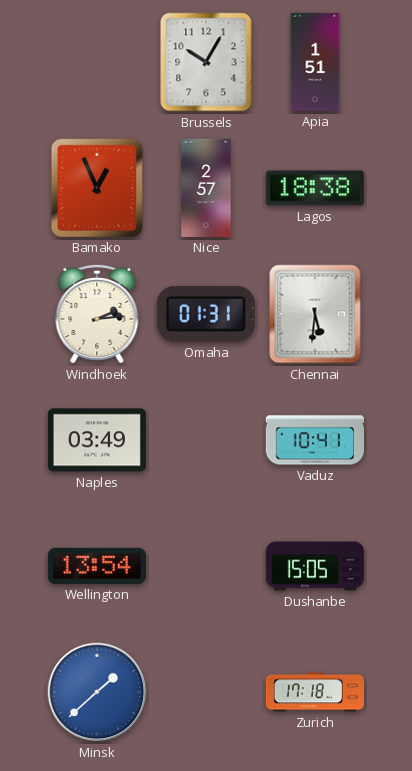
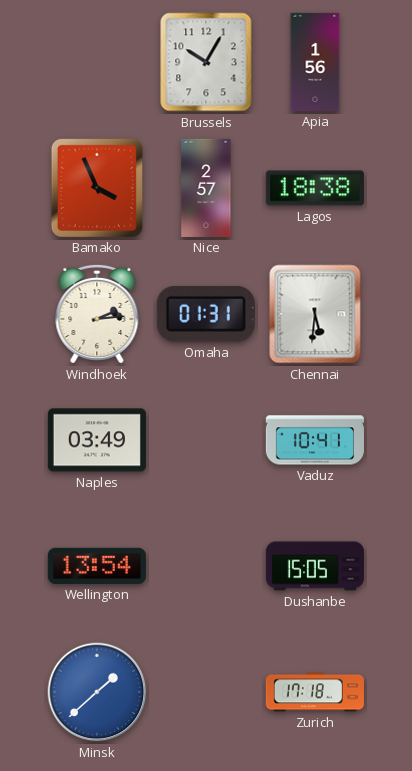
Apia: 1:51 -> 1:56 (315, 62)
Bamako: 12:56 -> 3:56 (97, 188)
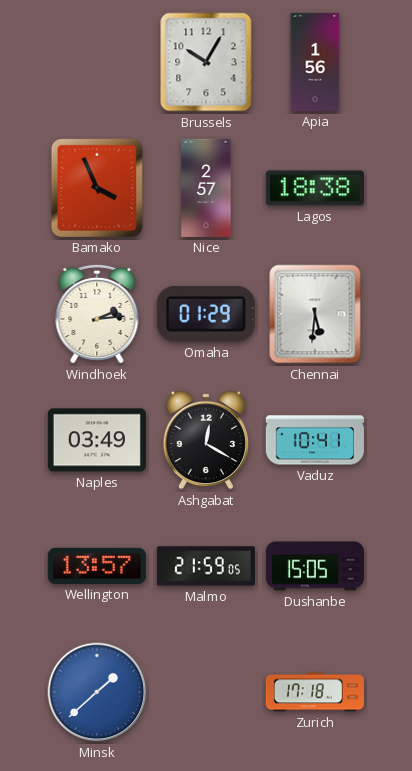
Omaha: 01:31 -> 01:29 (206, 314)
Ashgabat: none -> 12:20 (206, 440)
Wellington: 13:54 -> 13:57 (97, 566)
Malmo: none -> 21:59 (206, 566)
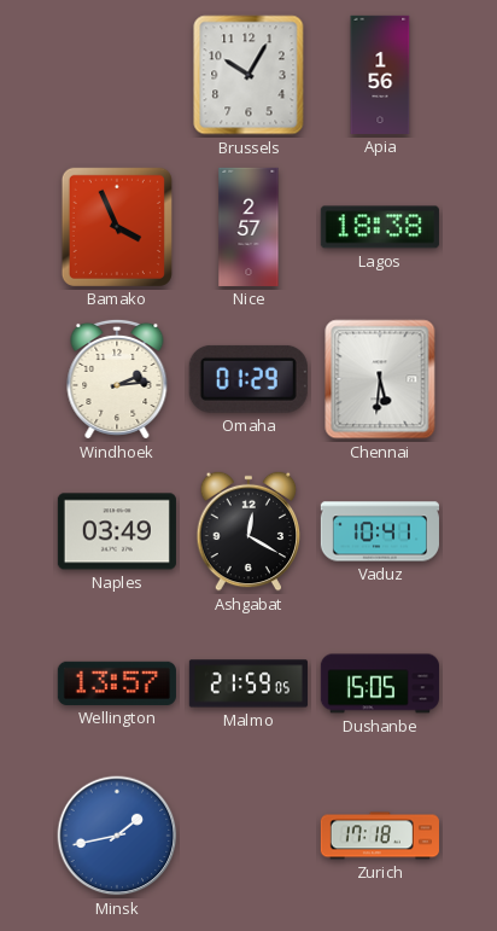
Minsk: 1:38 -> 1:43 (117, 836)
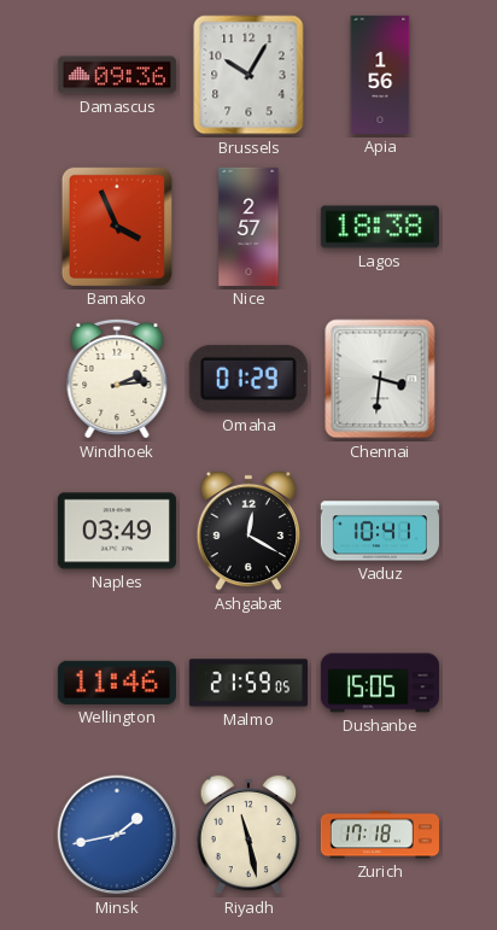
Damascus: none -> 09:36 (117, 75)
Chennai: 5:31 -> 3:31 (380, 379)
Wellington: 13:57 -> 11:46 (117, 683)
Riyadh: none -> 11:28 (248, 835)
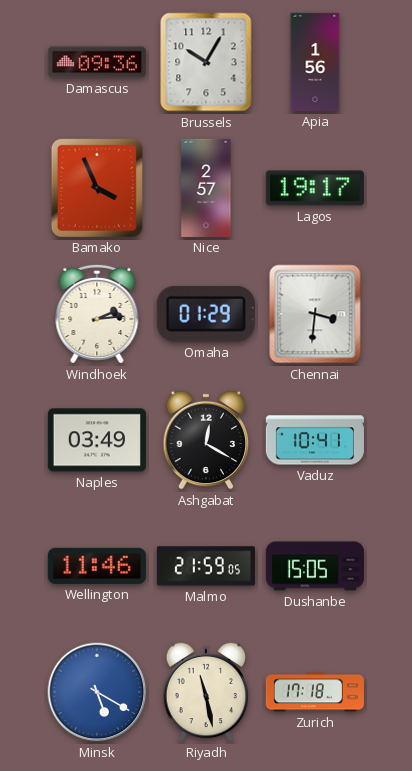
Lagos: 18:38 -> 19:17 (315, 188)
Minsk: 1:43 -> 5:20 (97, 692)
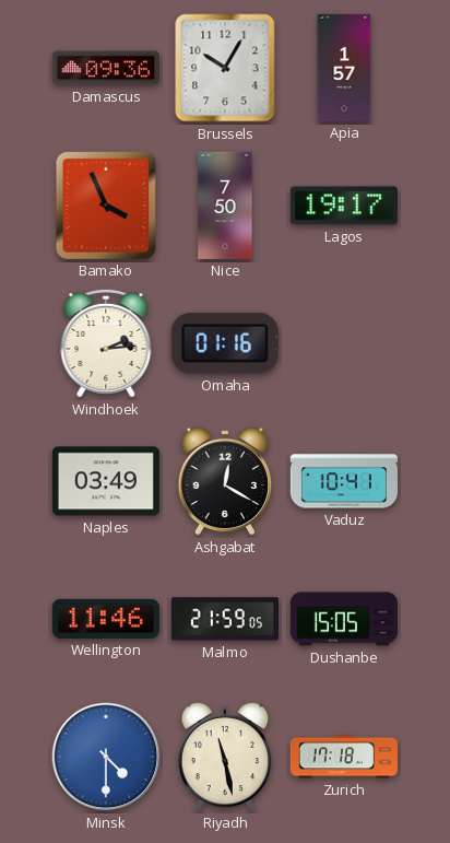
Apia: 1:56 -> 1:57 (344, 68)
Nice: 2:57 -> 7:50 (225, 206)
Omaha: 01:29 -> 01:16 (225, 343)
Chennai: 3:31 -> none (315, 314)
Minsk: 5:20 -> 4:30 (106, 757)
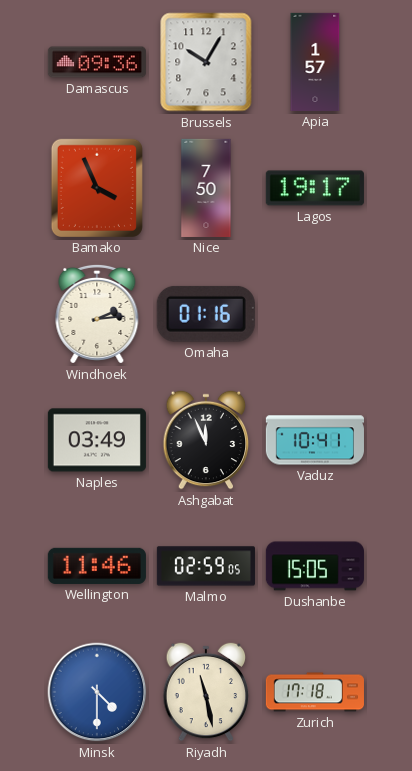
Ashgabat: 12:20 -> 11:56 (206, 440)
Malmo: 21:59 -> 02:59 (206, 566)
